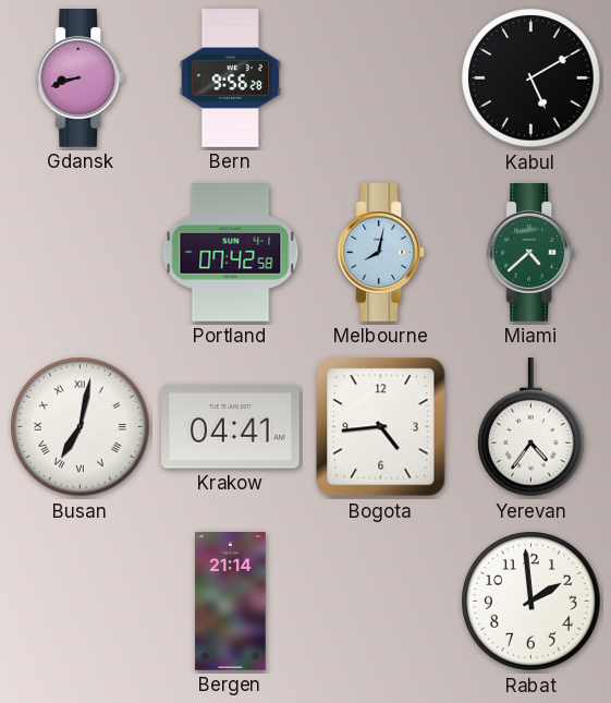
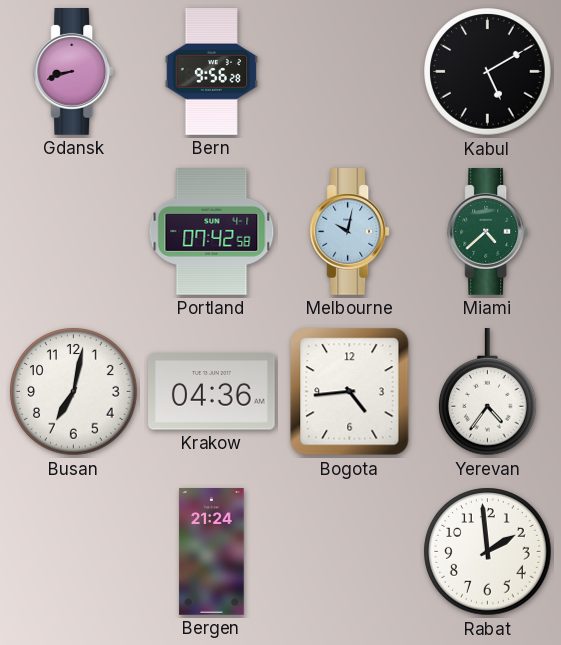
Melbourne: 8:02 -> 10:02 (350, 232)
Busan numerals: Roman -> Arabic (74, 392)
Krakow: 04:41 -> 04:36 (212, 392)
Bergen: 21:14 -> 21:24 (212, 552)
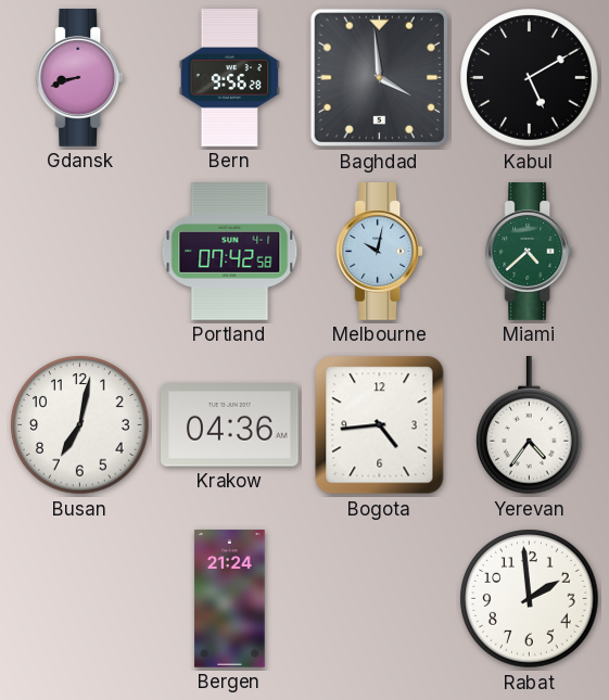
Baghdad: none -> 3:59 (380, 78)
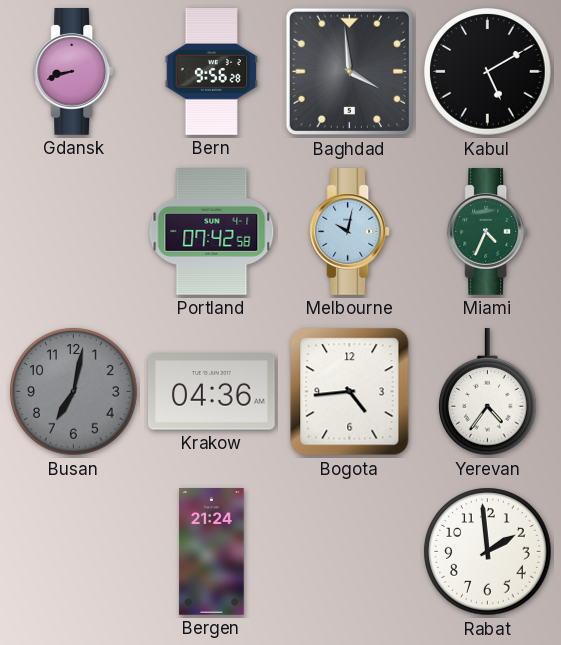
Miami: 4:38 -> 4:34 (488, 232)
Busan dial: white -> grey (74, 392)
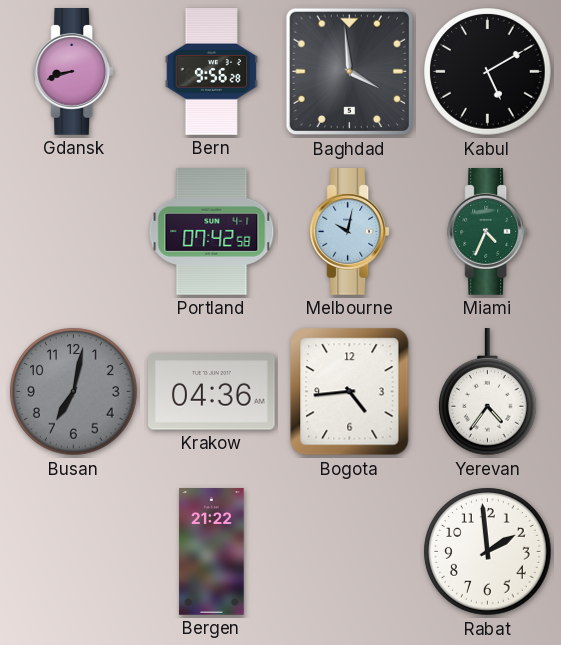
Bergen: 21:24 -> 21:22 (212, 552)
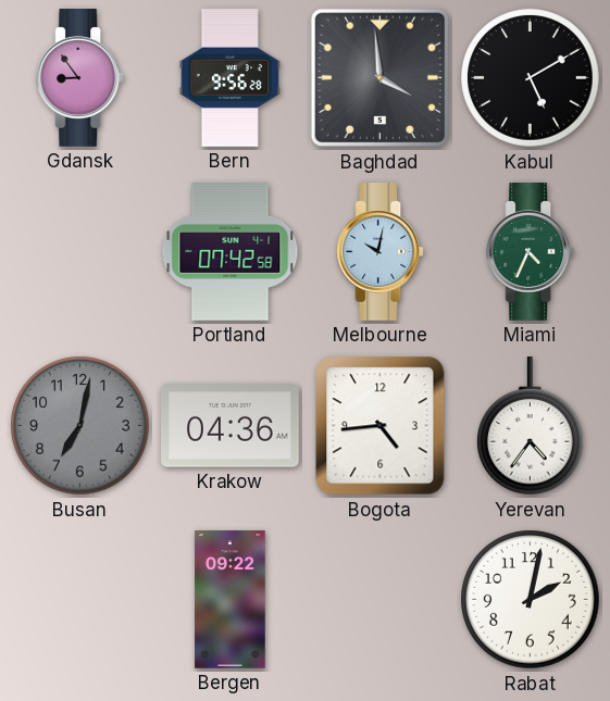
Gdansk: 8:42 -> 8:54 (80, 78)
Bergen: 21:22 -> 09:22 (231, 600)
Rabat: 1:59 -> 2:02 (531, 600)
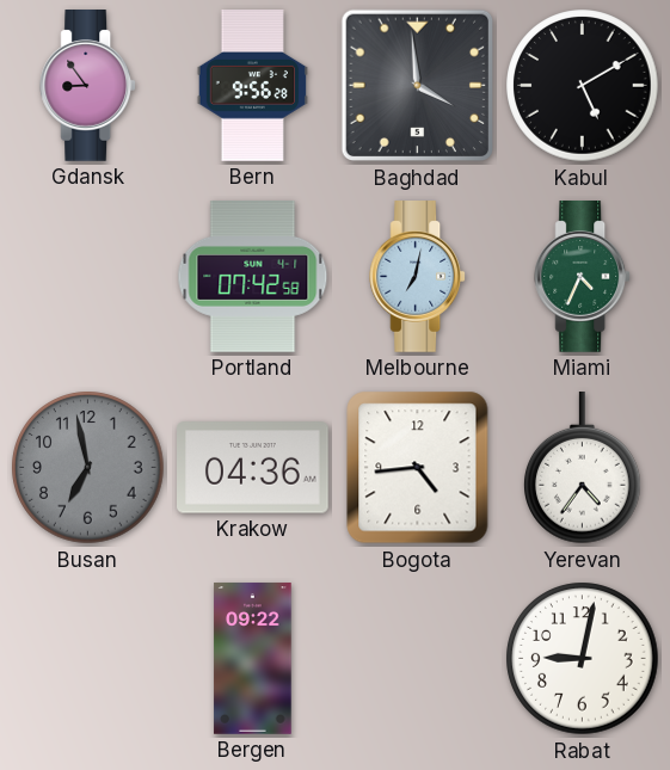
Melbourne: 10:02 -> 7:02 (418, 277)
Busan: 7:02 -> 6:58 (88, 468)
Rabat: 2:02 -> 9:02 (583, 659)
